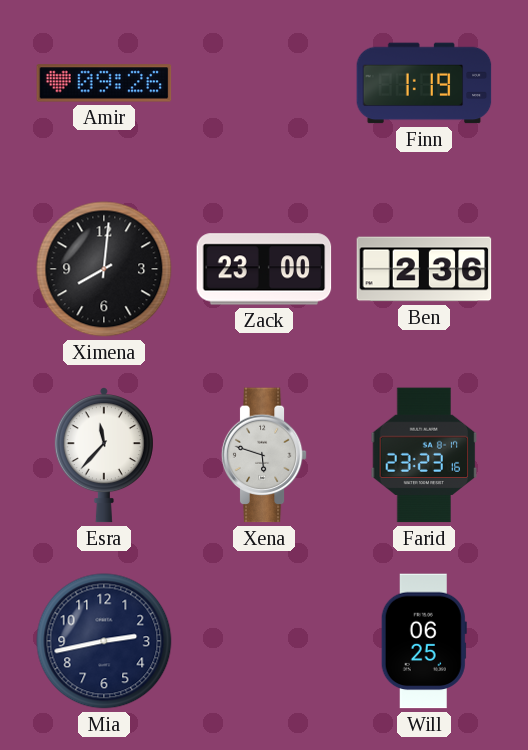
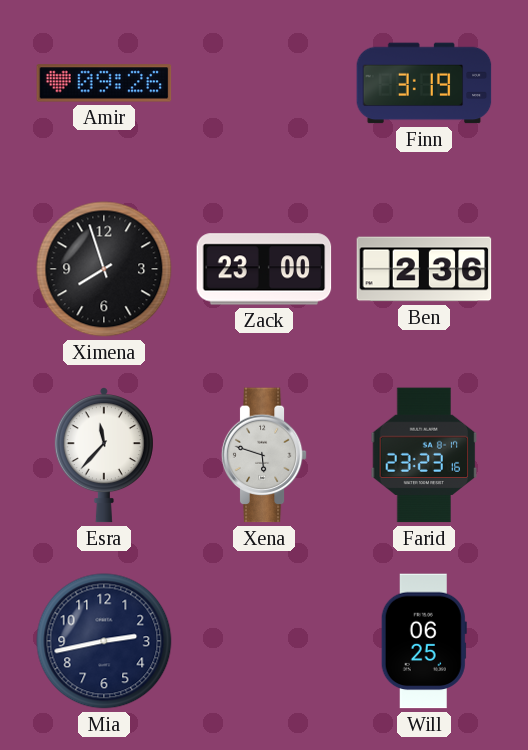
Finn: 1:19 -> 3:19 (424, 83)
Ximena: 8:01 -> 7:57 (104, 269)
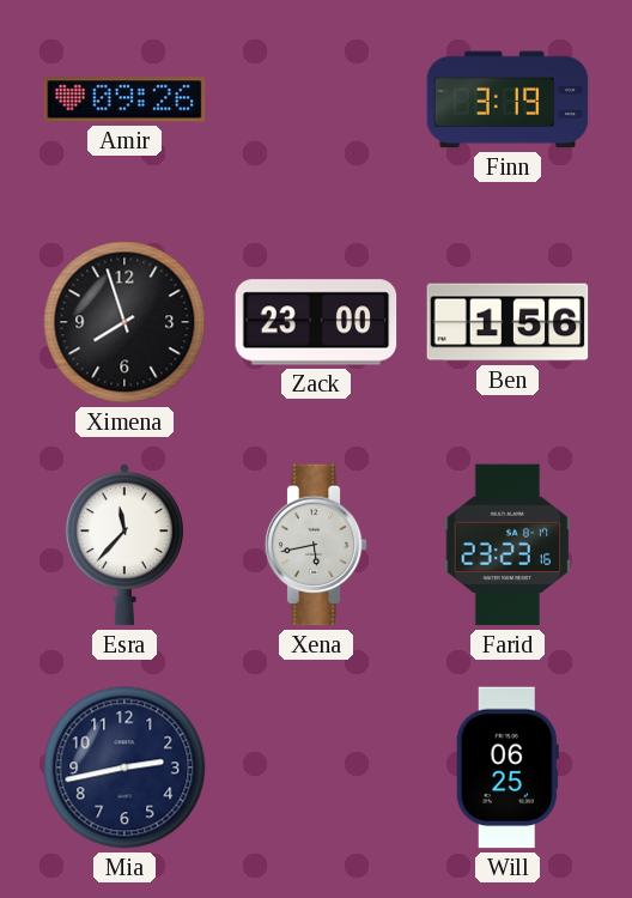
Ben: 2:36 -> 1:56 (508, 322)
Xena: 5:48 -> 5:43 (316, 545)
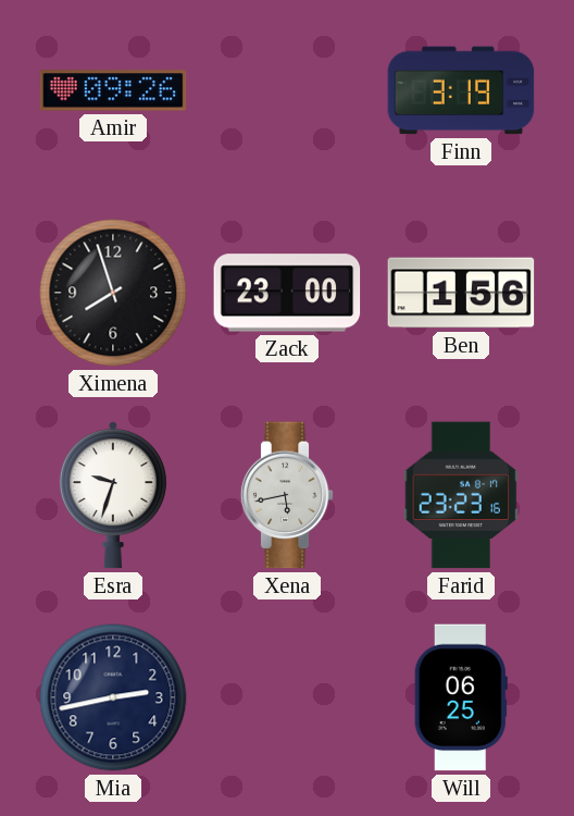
Esra: 11:37 -> 9:33 (113, 495)
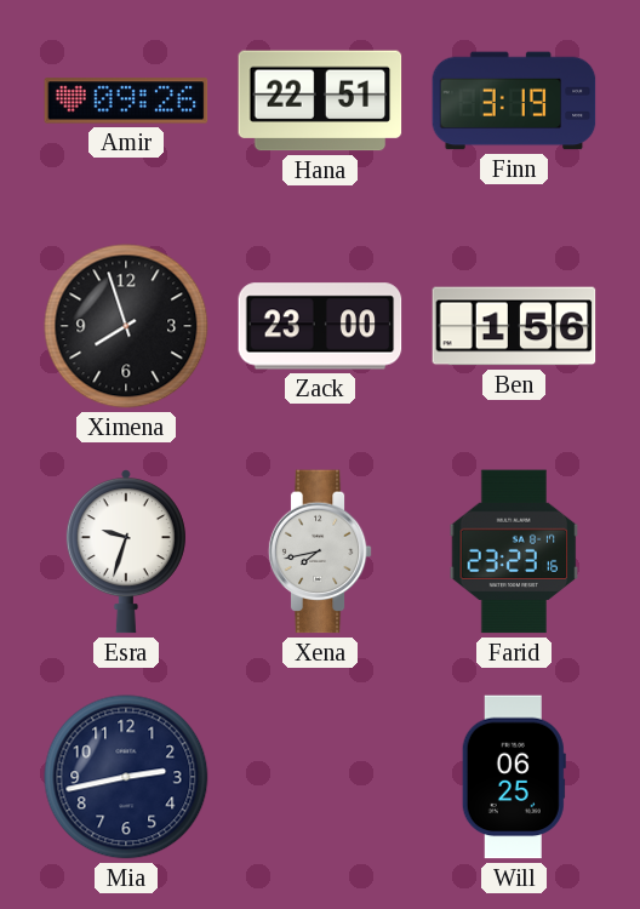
Hana: none -> 22:51 (320, 101)
Xena: 5:43 -> 7:43 (320, 551)
